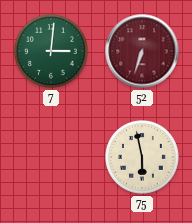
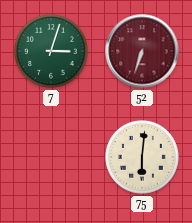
7: 3:01 -> 3:03 (52, 52)
75: 5:58 -> 6:01 (143, 158)
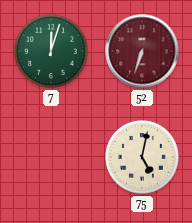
7: 3:03 -> 12:03 (52, 52)
75: 6:01 -> 5:02 (143, 158)
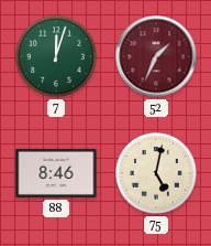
52: 6:33 -> 1:34 (156, 56)
88: none -> 8:46 (56, 173)
